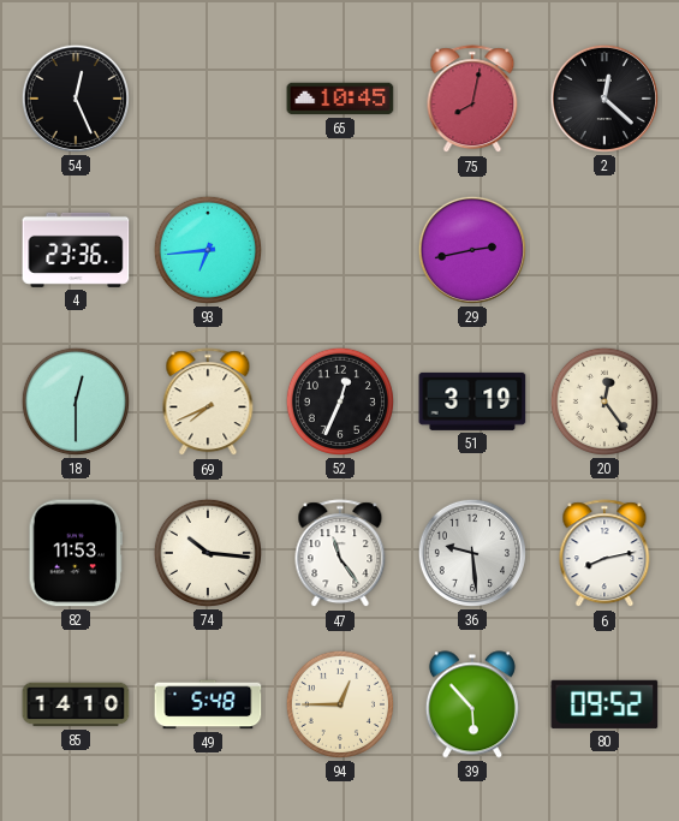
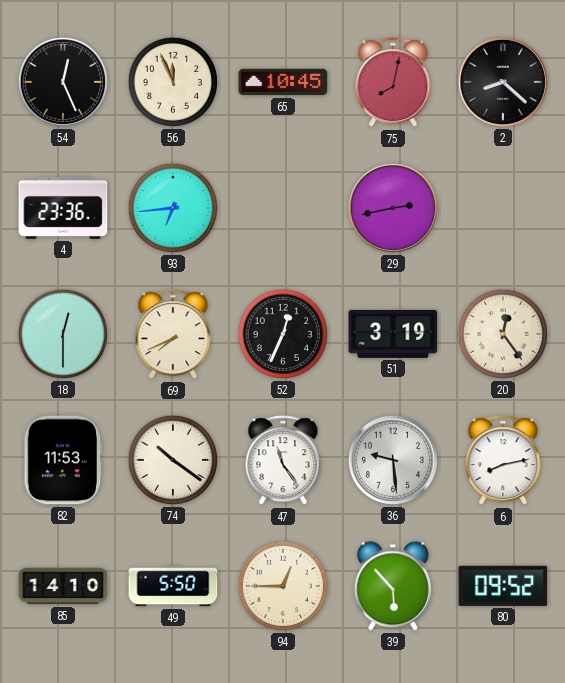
56: none -> 11:56 (173, 82)
2: 12:22 -> 8:22 (503, 82)
74: 10:16 -> 10:21 (173, 460)
49: 5:48 -> 5:50 (173, 586)
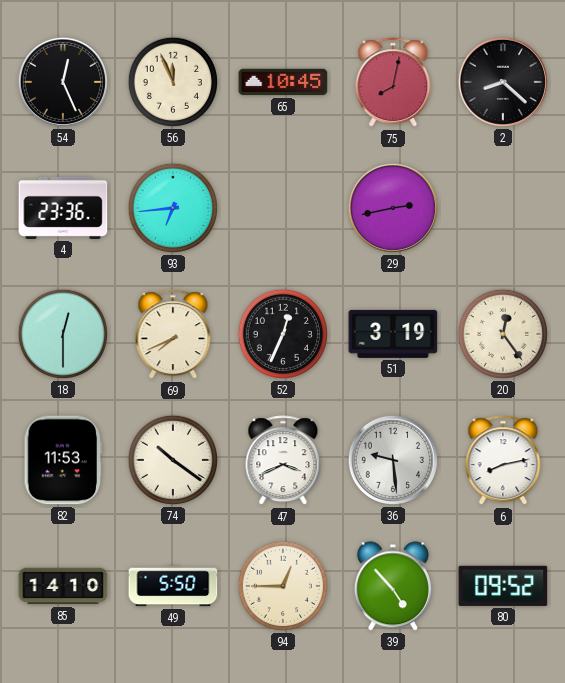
47: 11:24 -> 3:41 (283, 461)
39: 5:53 -> 4:53 (393, 586)
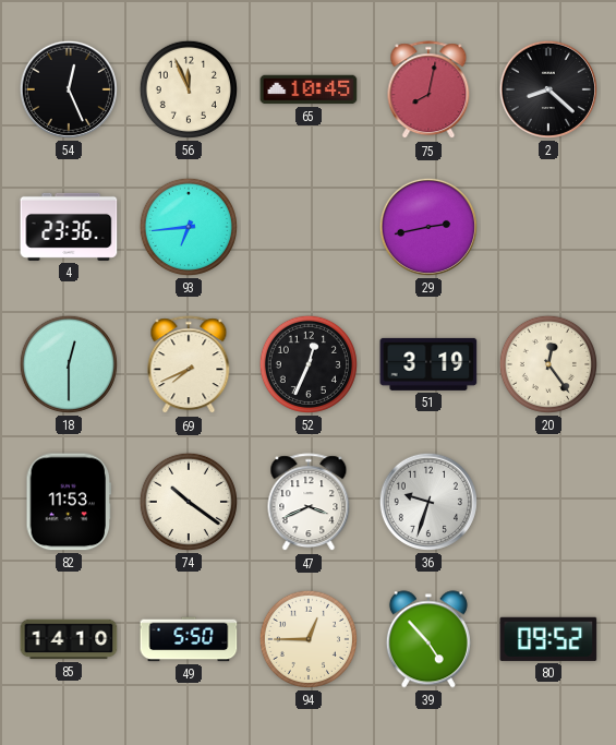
36: 9:29 -> 9:33 (428, 502)
6: 8:13 -> none (503, 461)
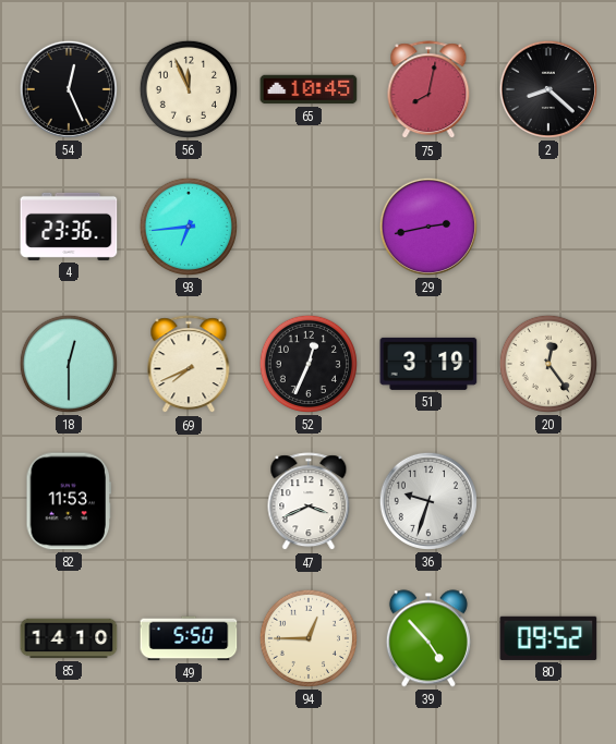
74: 10:21 -> none (189, 502)
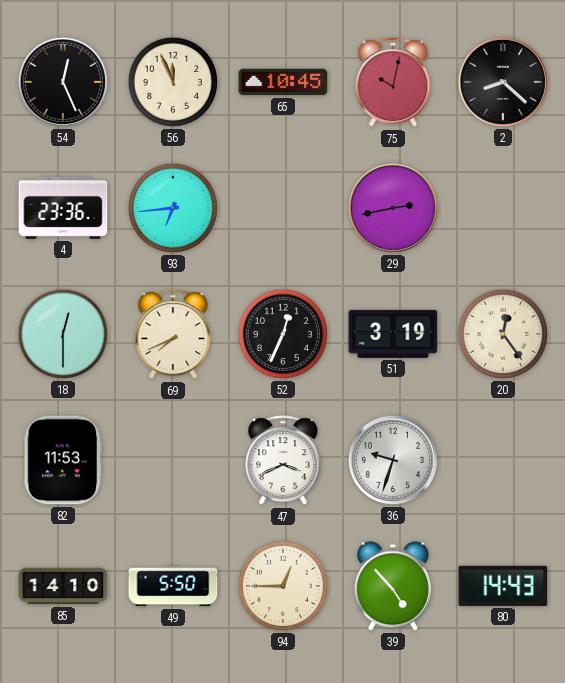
75: 8:02 -> 10:02 (393, 83)
80: 09:52 -> 14:43 (503, 586)
